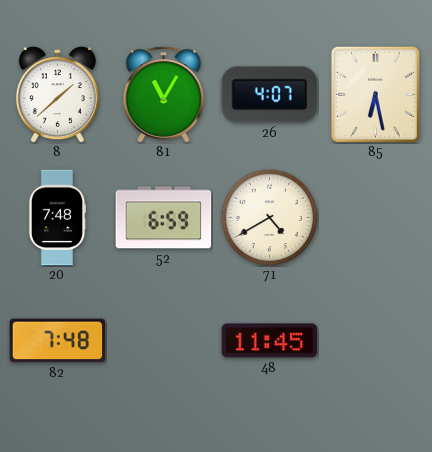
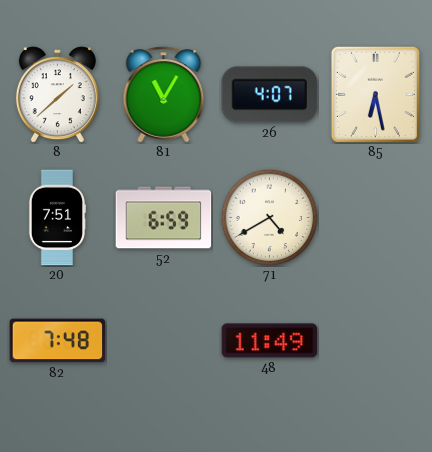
20: 7:48 -> 7:51 (57, 218)
48: 11:45 -> 11:49 (270, 341)
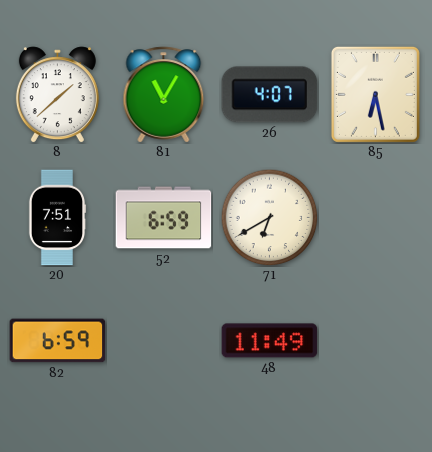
71: 4:40 -> 6:40 (269, 217)
82: 7:48 -> 6:59 (58, 341)
